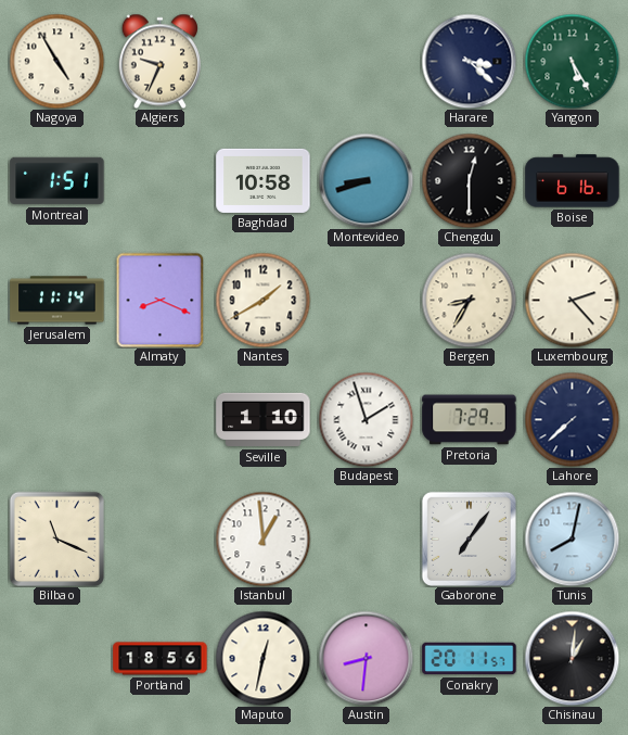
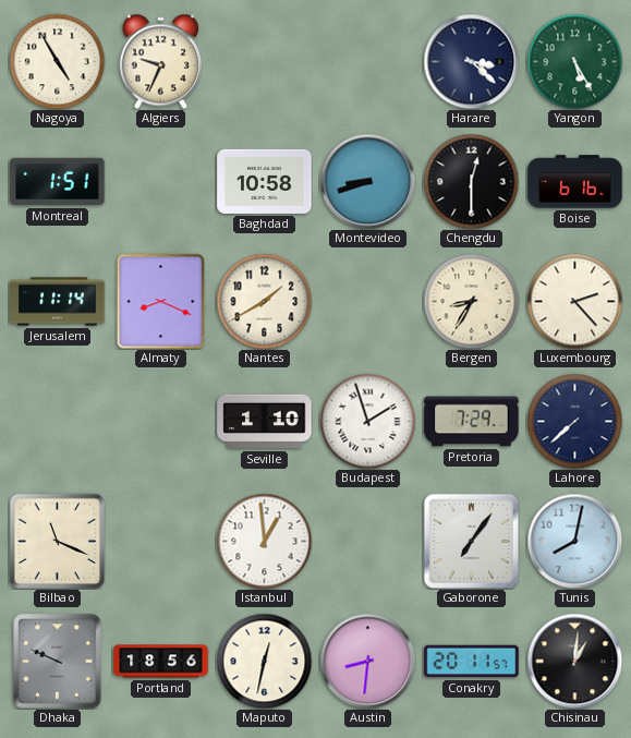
Dhaka: none -> 9:49 (58, 662)
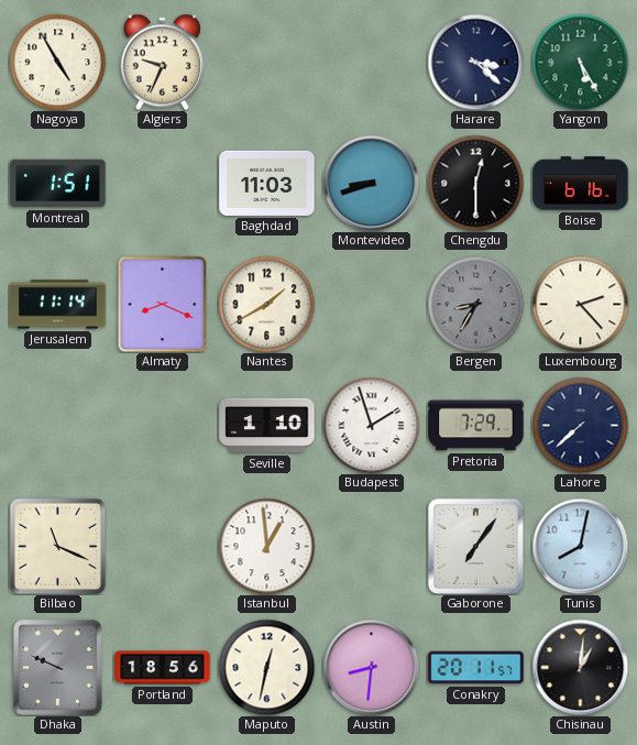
Baghdad: 10:58 -> 11:03 (267, 183)
Bergen dial: cream -> grey (475, 304)
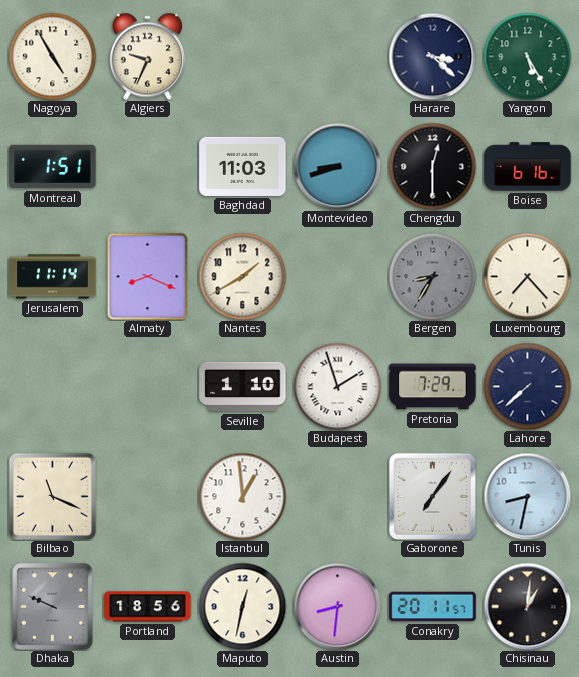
Luxembourg: 2:23 -> 7:23 (527, 276)
Tunis: 8:02 -> 8:32 (527, 496)
